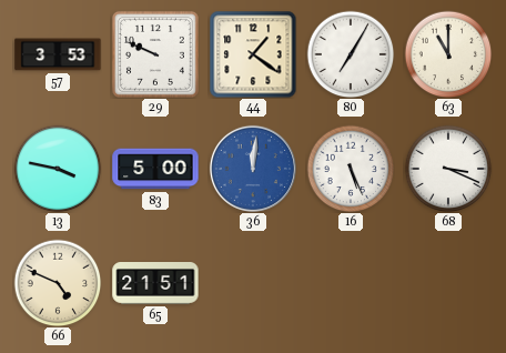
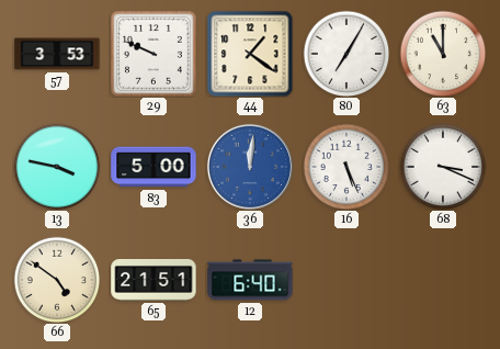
66: 4:49 -> 4:51 (57, 280)
12: none -> 6:40 (250, 280)
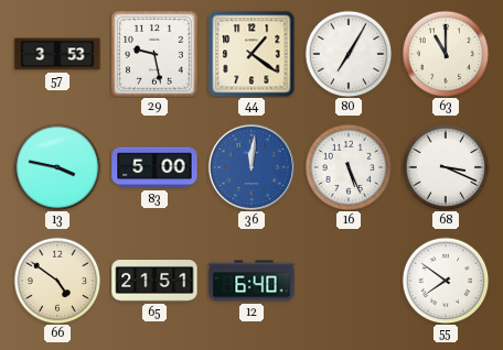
29: 9:49 -> 9:28 (154, 54)
55: none -> 7:51 (446, 281)
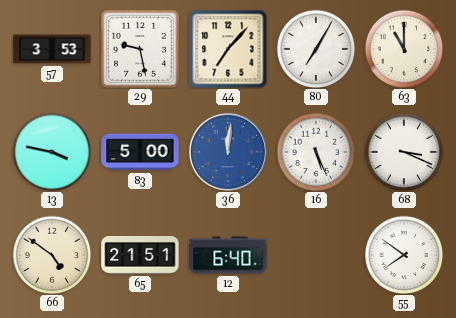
44: 1:21 -> 7:07 (228, 49)
